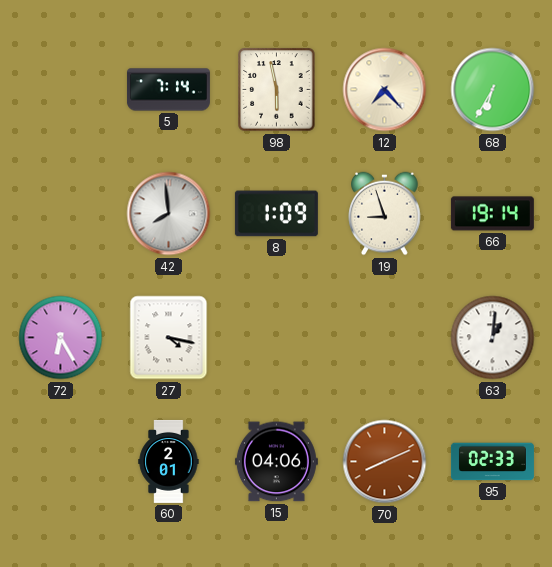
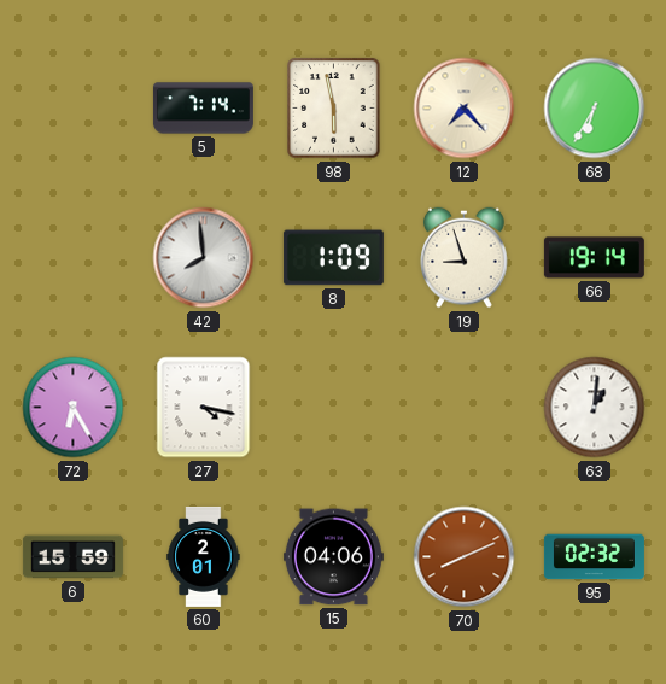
6: none -> 15:59 (72, 557)
95: 02:33 -> 02:32 (594, 557)
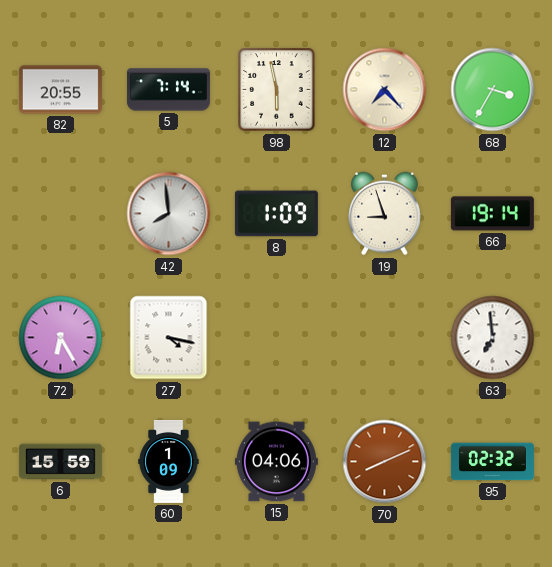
82: none -> 20:55 (60, 90)
68: 6:35 -> 3:35 (493, 90)
63: 1:01 -> 6:59 (493, 338)
60: 2:01 -> 1:09 (169, 461)
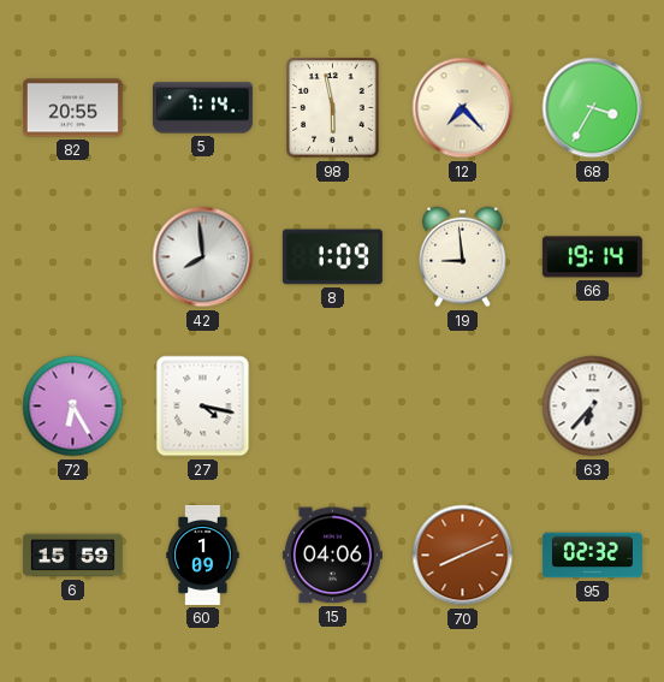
19: 8:57 -> 8:59 (463, 257)
63: 6:59 -> 6:37 (593, 407)
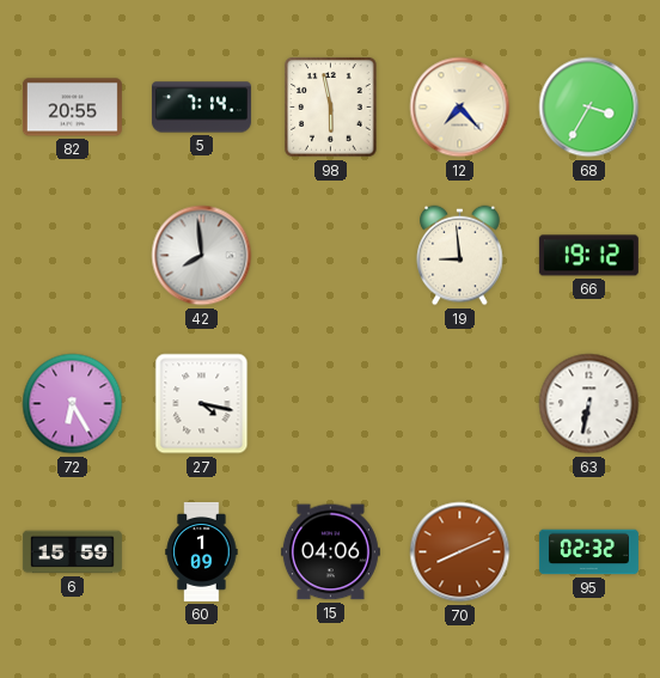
8: 1:09 -> none (332, 257)
66: 19:14 -> 19:12 (588, 256)
63: 6:37 -> 6:32 (589, 404)
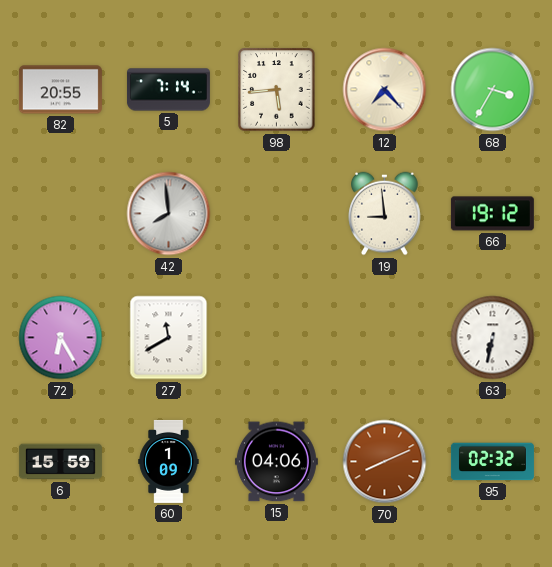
98: 5:58 -> 5:44 (277, 90)
27: 4:17 -> 11:40 (169, 338)
